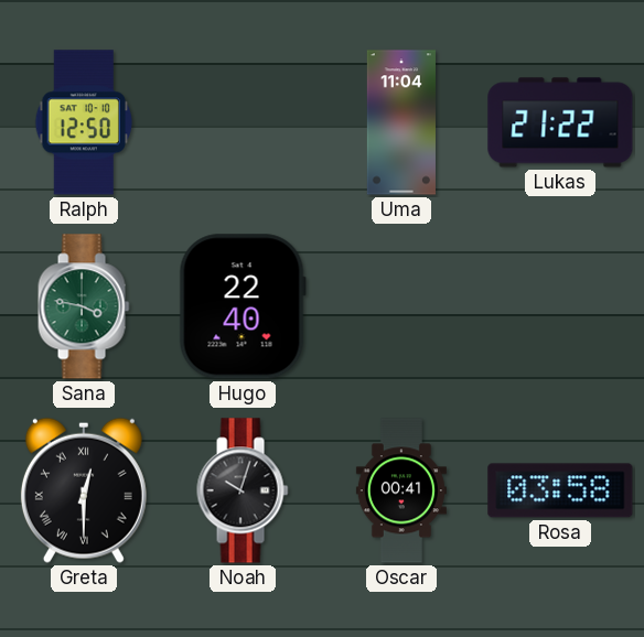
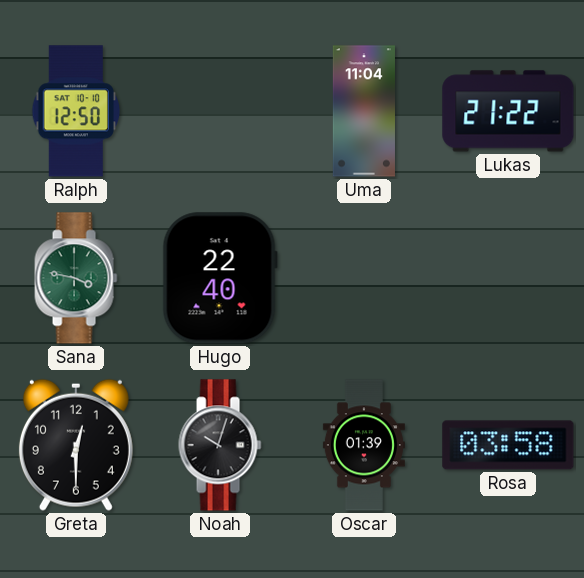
Greta numerals: Roman -> Arabic (76, 445)
Oscar: 00:41 -> 01:39 (364, 445)
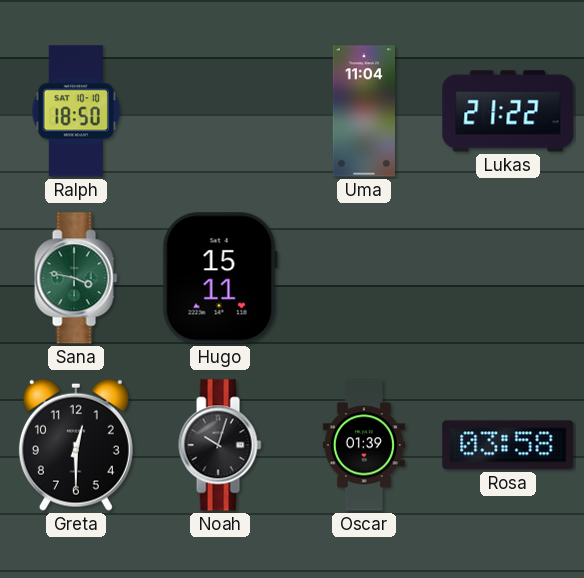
Ralph: 12:50 -> 18:50 (75, 111)
Hugo: 22:40 -> 15:11 (220, 278)
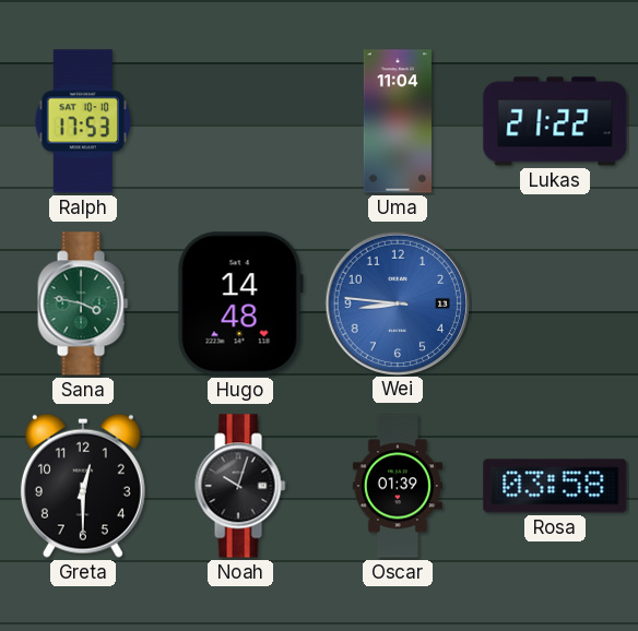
Ralph: 18:50 -> 17:53 (82, 121)
Hugo: 15:11 -> 14:48 (240, 303)
Wei: none -> 8:46 (397, 302)
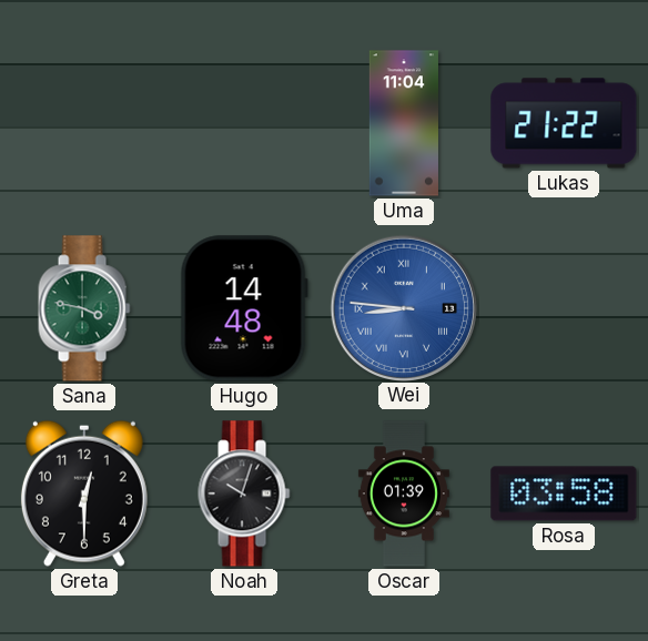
Ralph: 17:53 -> none (82, 121)
Wei numerals: Arabic -> Roman (403, 307)
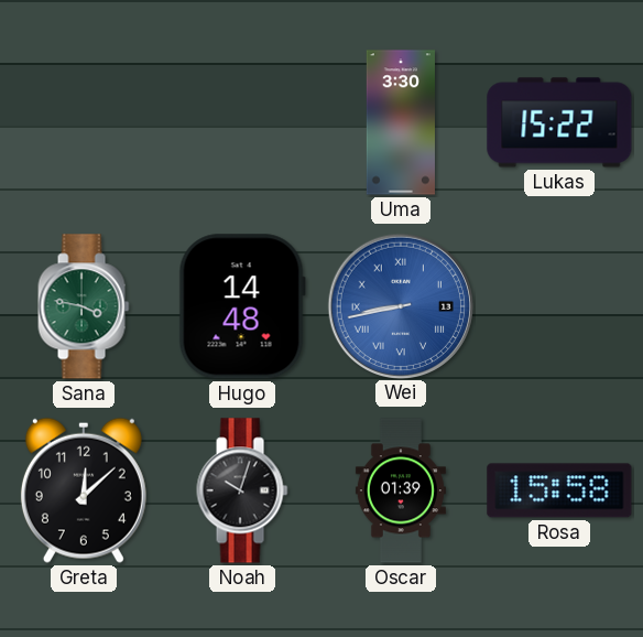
Uma: 11:04 -> 3:30 (401, 122)
Lukas: 21:22 -> 15:22 (559, 122)
Wei: 8:46 -> 8:43 (400, 305)
Greta: 12:30 -> 12:08 (84, 490)
Rosa: 03:58 -> 15:58 (559, 490)
